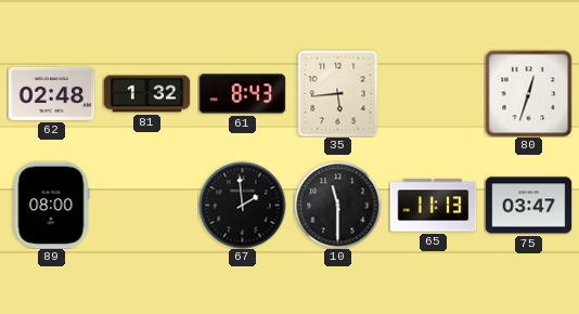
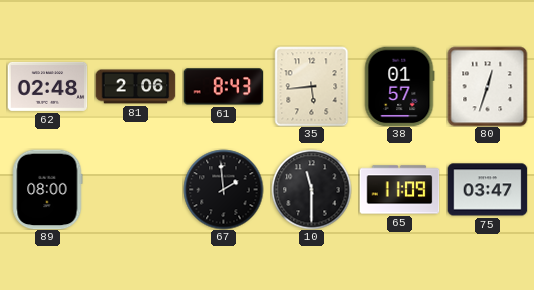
81: 1:32 -> 2:06 (135, 87)
38: none -> 01:57 (399, 86)
65: 11:13 -> 11:09 (399, 190)
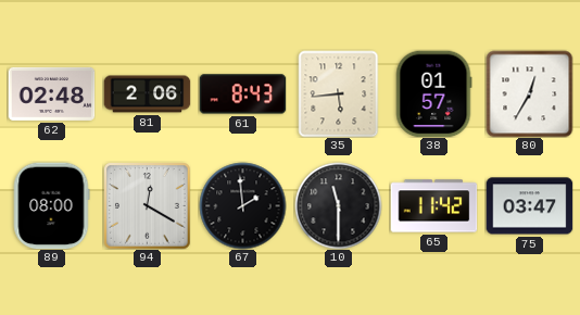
80: 12:33 -> 12:35 (529, 93)
94: none -> 12:20 (148, 206)
65: 11:09 -> 11:42 (433, 206)
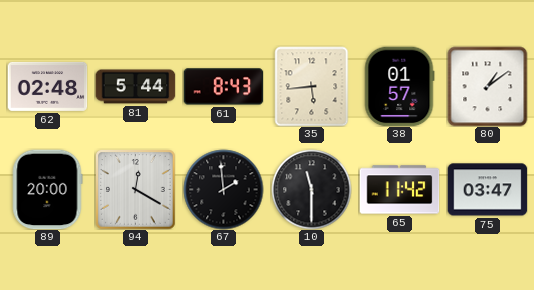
81: 2:06 -> 5:44 (135, 87)
80: 12:35 -> 1:09 (487, 86)
89: 08:00 -> 20:00 (47, 189)
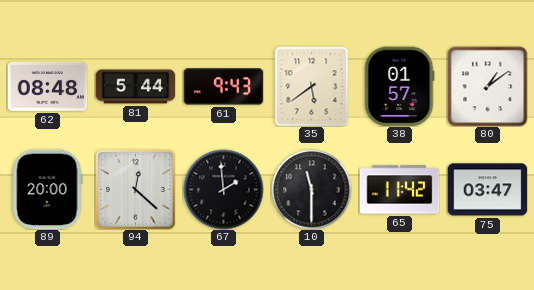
62: 02:48 -> 08:48 (47, 86)
61: 8:43 -> 9:43 (223, 87)
35: 5:44 -> 5:39 (312, 86)
94: 12:20 -> 12:22 (136, 190)
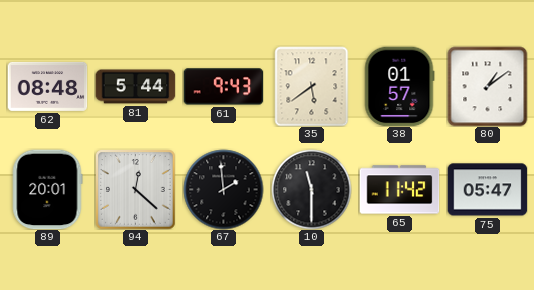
89: 20:00 -> 20:01 (47, 189)
75: 03:47 -> 05:47 (487, 190)
